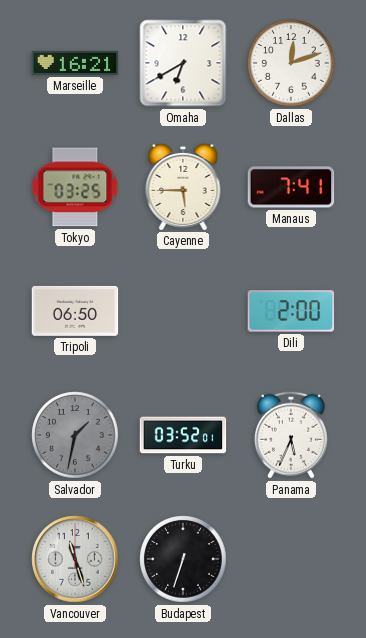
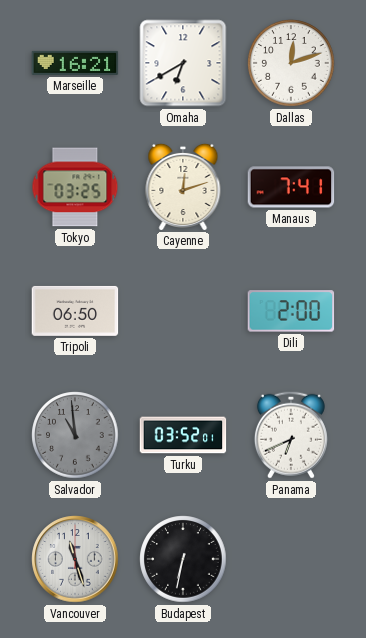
Cayenne: 5:45 -> 12:12 (183, 186)
Salvador: 1:32 -> 10:59 (75, 435)
Panama: 5:34 -> 6:41 (291, 435)
Budapest: 6:33 -> 6:32 (183, 559)
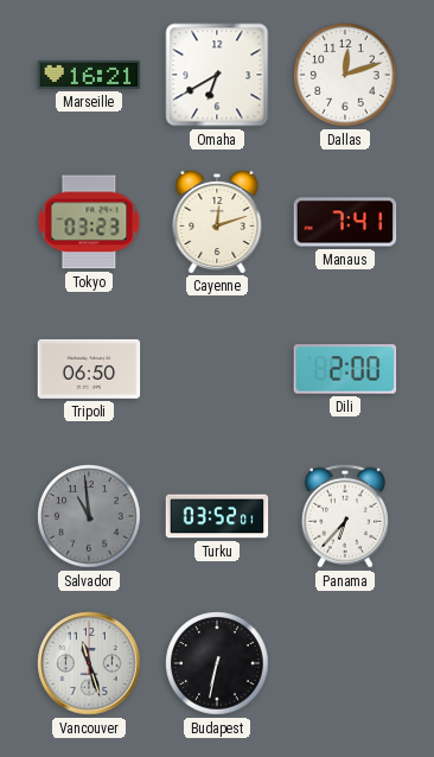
Tokyo: 03:25 -> 03:23 (89, 222)
Panama: 6:41 -> 6:37 (345, 516)
